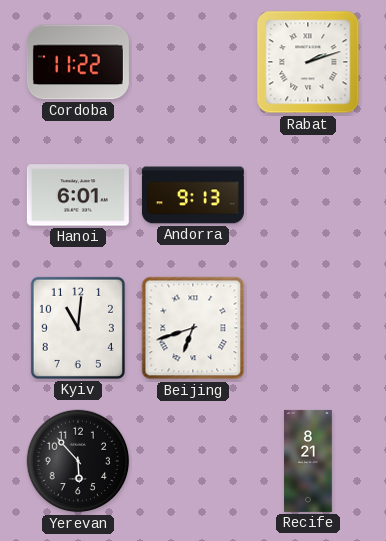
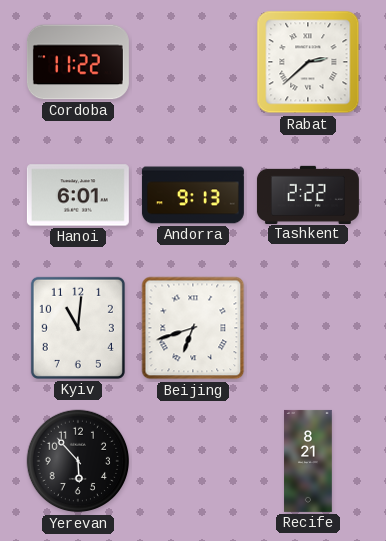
Rabat: 2:12 -> 2:38 (308, 62)
Tashkent: none -> 2:22 (308, 194)
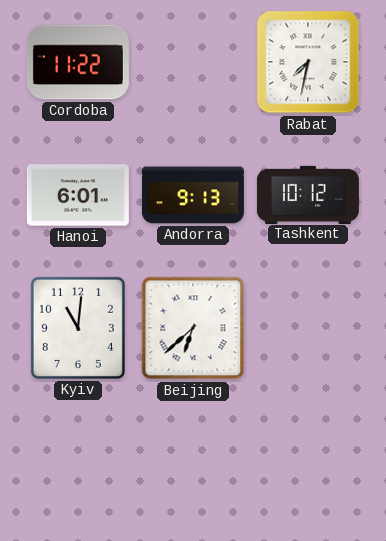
Rabat: 2:38 -> 7:32 (308, 62)
Tashkent: 2:22 -> 10:12 (308, 194)
Beijing: 6:42 -> 6:38 (193, 328)
Yerevan: 5:53 -> none (78, 461)
Recife: 8:21 -> none (308, 461)
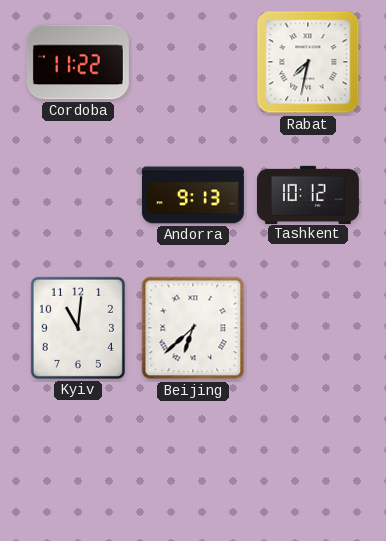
Hanoi: 6:01 -> none (78, 195)
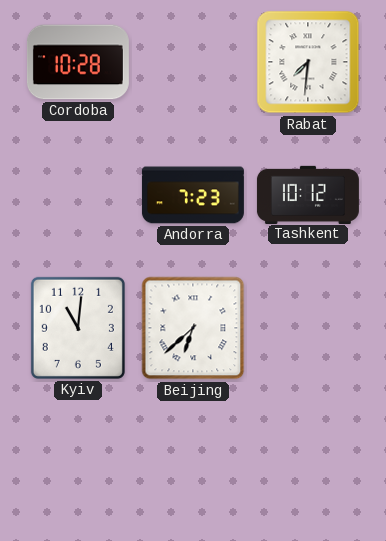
Cordoba: 11:22 -> 10:28 (78, 62)
Rabat: 7:32 -> 7:31 (308, 62)
Andorra: 9:13 -> 7:23 (193, 195)
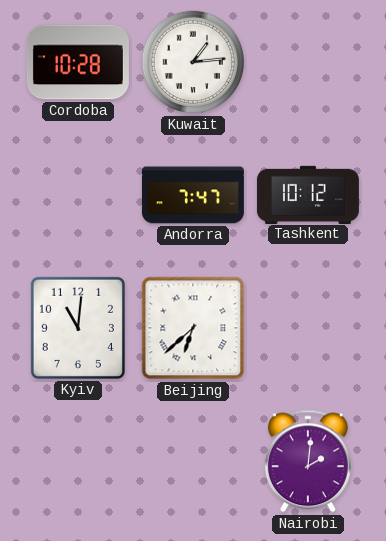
Kuwait: none -> 1:14 (193, 62)
Rabat: 7:31 -> none (308, 62)
Andorra: 7:23 -> 7:47 (193, 195)
Nairobi: none -> 2:01 (308, 461)
